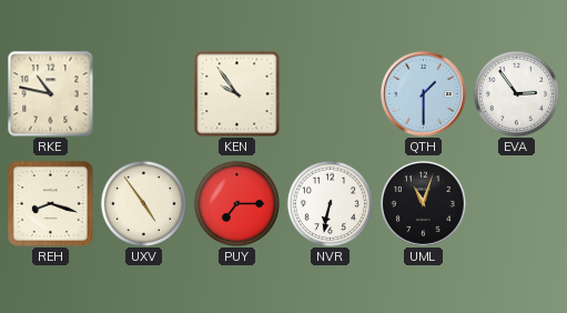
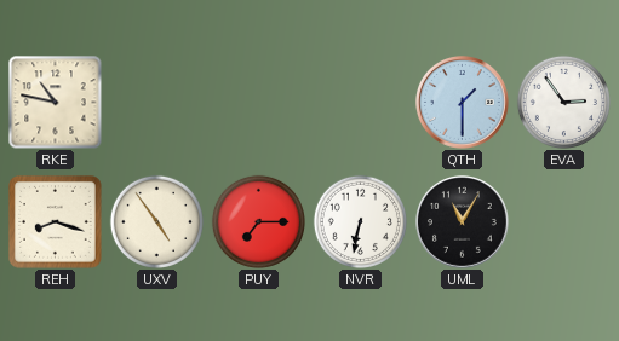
KEN: 9:54 -> none (236, 93)
UML: 11:03 -> 11:05 (463, 222)
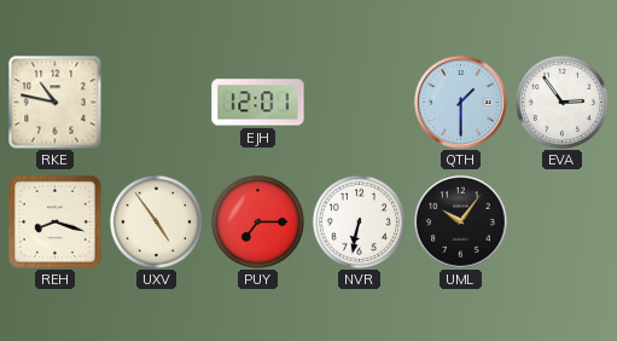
EJH: none -> 12:01 (258, 103)
UML: 11:05 -> 10:06 (461, 222)
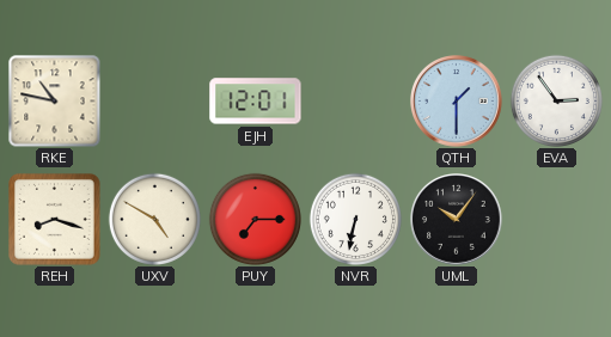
UXV: 4:54 -> 4:50 (154, 219)
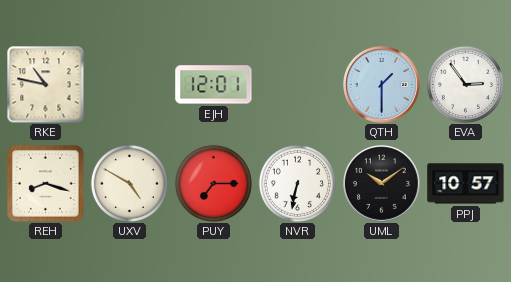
UML: 10:06 -> 10:09 (382, 184)
PPJ: none -> 10:57 (466, 184)
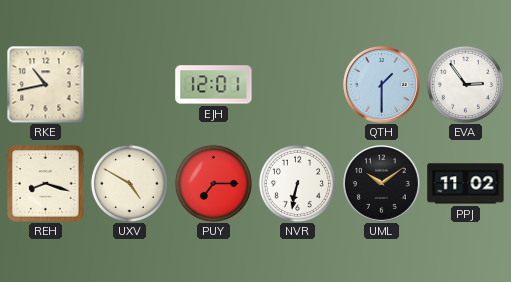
RKE: 10:47 -> 10:43 (45, 84)
PPJ: 10:57 -> 11:02 (466, 184)
